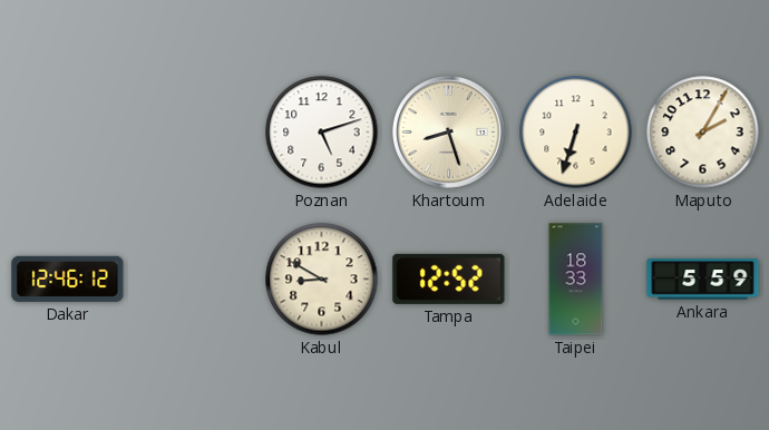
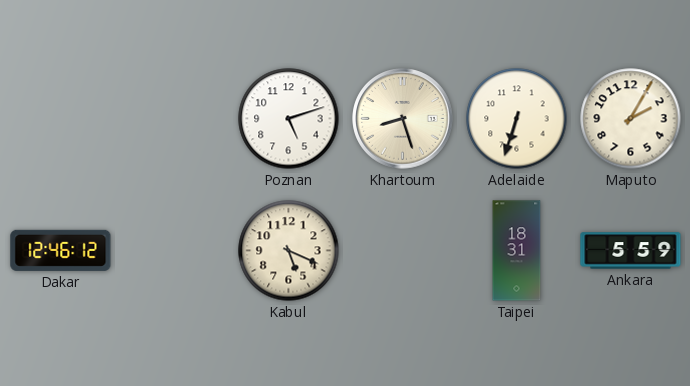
Kabul: 8:50 -> 5:19 (289, 251)
Tampa: 12:52 -> none (449, 278)
Taipei: 18:33 -> 18:31 (517, 251)
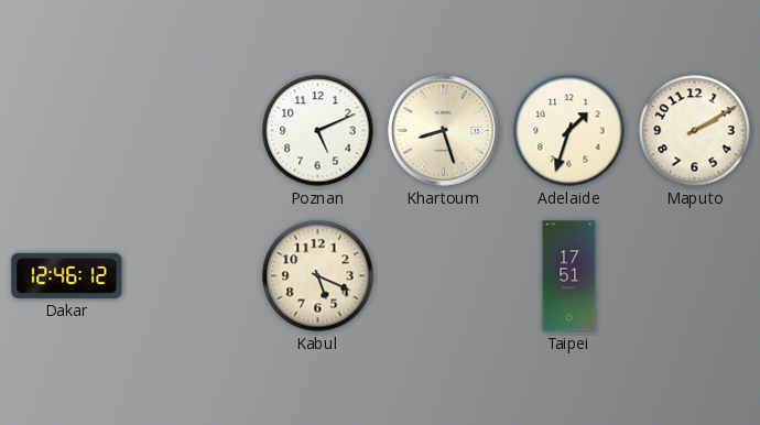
Poznan: 5:12 -> 5:11 (318, 131)
Adelaide: 6:33 -> 1:33 (569, 131)
Maputo: 2:05 -> 2:10 (695, 131)
Taipei: 18:31 -> 17:51 (569, 276)
Ankara: 5:59 -> none (631, 251)
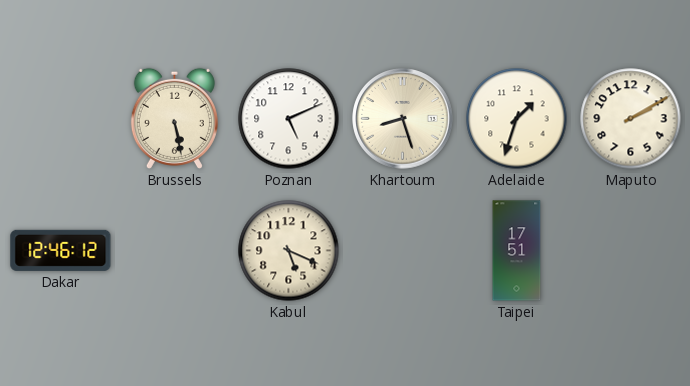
Brussels: none -> 5:28 (174, 118)
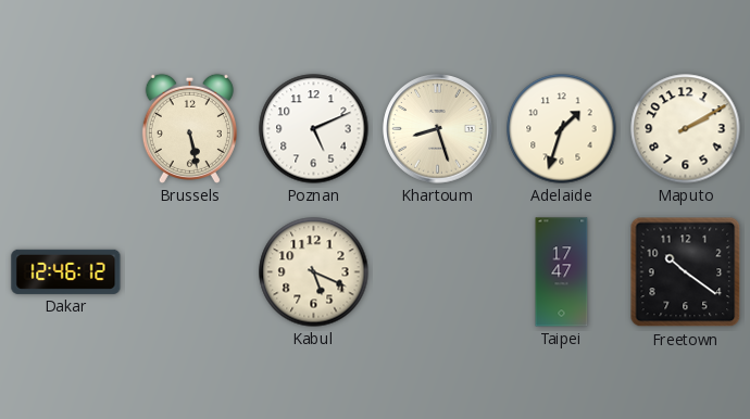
Taipei: 17:51 -> 17:47 (562, 272)
Freetown: none -> 10:21 (686, 272)
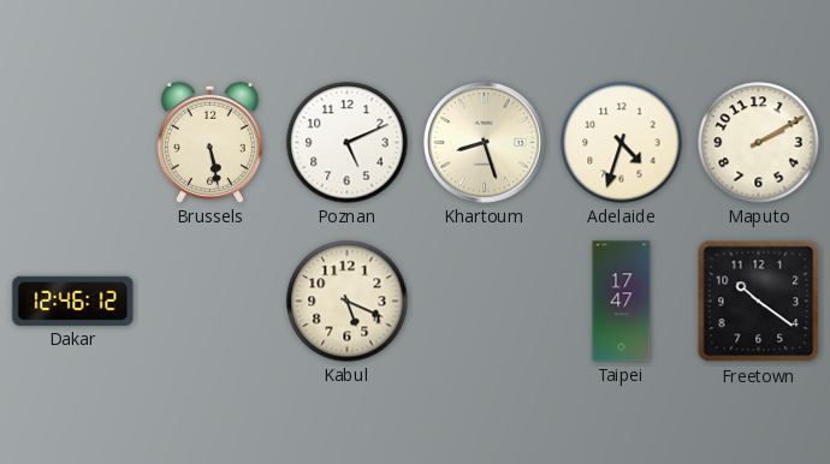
Adelaide: 1:33 -> 4:33 (622, 143)
